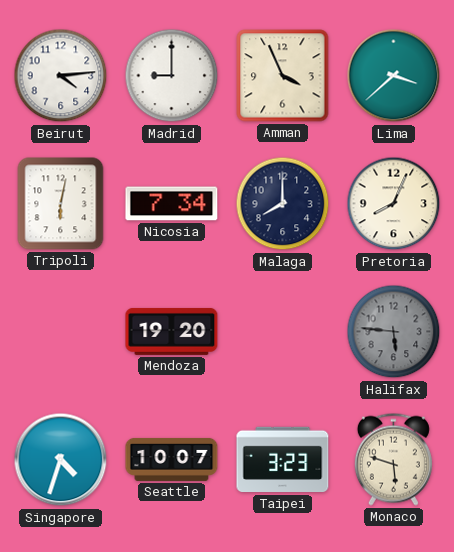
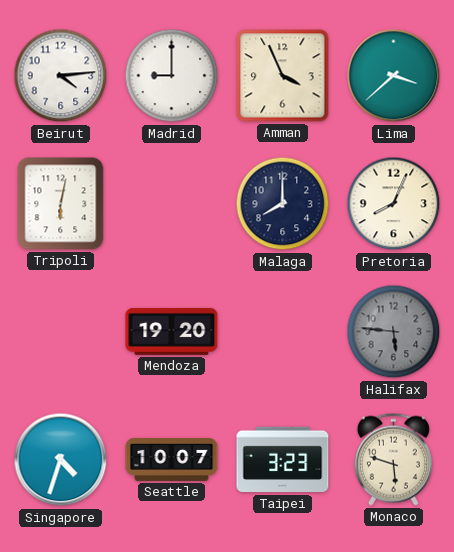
Nicosia: 7:34 -> none (172, 204)
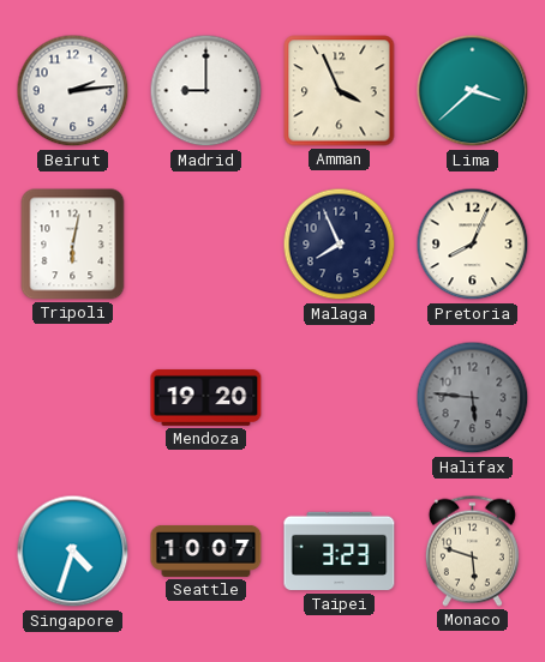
Beirut: 4:14 -> 2:14 (73, 91)
Malaga: 8:00 -> 7:56 (340, 245)
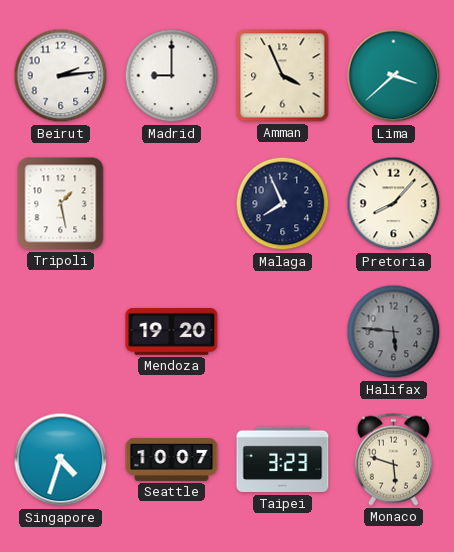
Tripoli: 6:02 -> 1:28 (61, 204)
Pretoria: 8:04 -> 8:07 (394, 204)
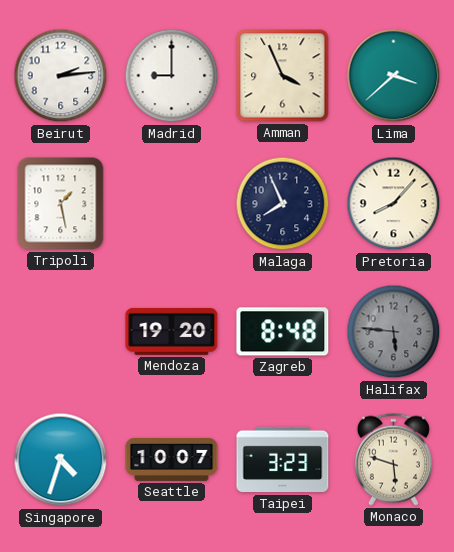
Zagreb: none -> 8:48 (283, 332)
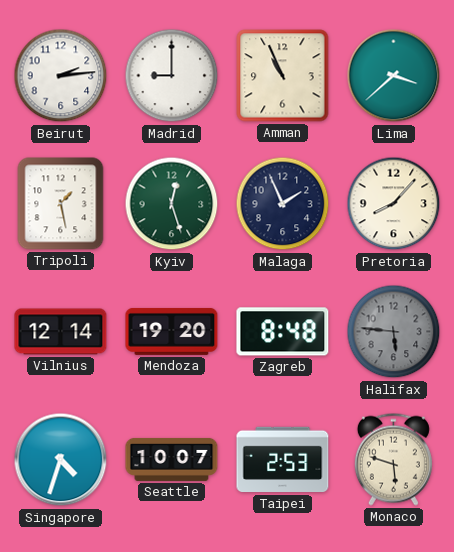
Amman: 3:56 -> 10:56 (283, 76)
Kyiv: none -> 12:27 (172, 204)
Malaga: 7:56 -> 1:56 (283, 204)
Vilnius: none -> 12:14 (61, 332)
Taipei: 3:23 -> 2:53 (283, 460)
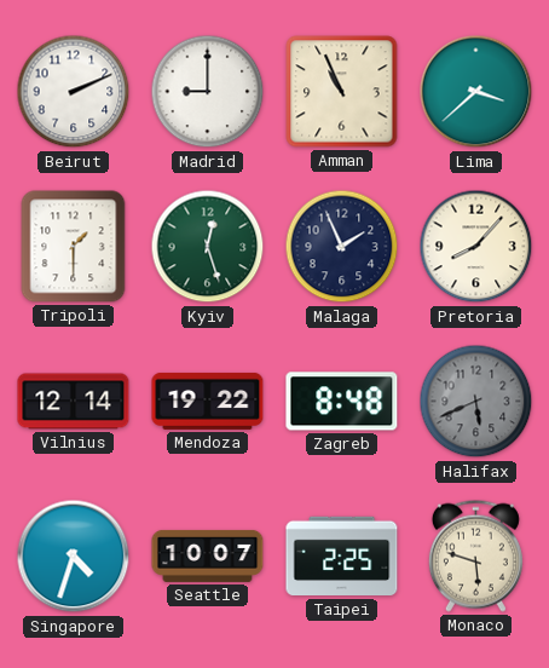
Beirut: 2:14 -> 2:11 (74, 92)
Tripoli: 1:28 -> 1:30 (74, 247)
Mendoza: 19:20 -> 19:22 (208, 401)
Halifax: 5:46 -> 5:41 (476, 402)
Taipei: 2:53 -> 2:25 (342, 557)
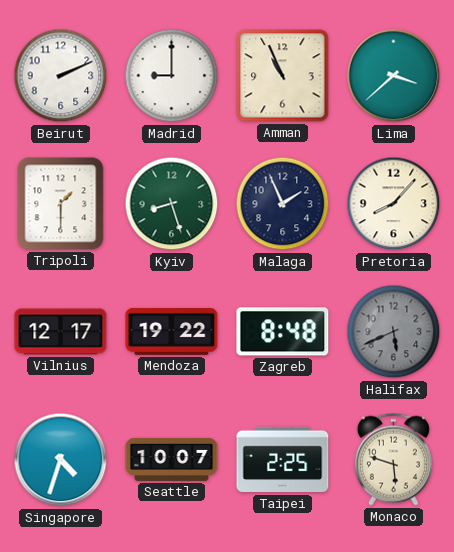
Kyiv: 12:27 -> 8:27 (172, 204)
Vilnius: 12:14 -> 12:17 (61, 332)
